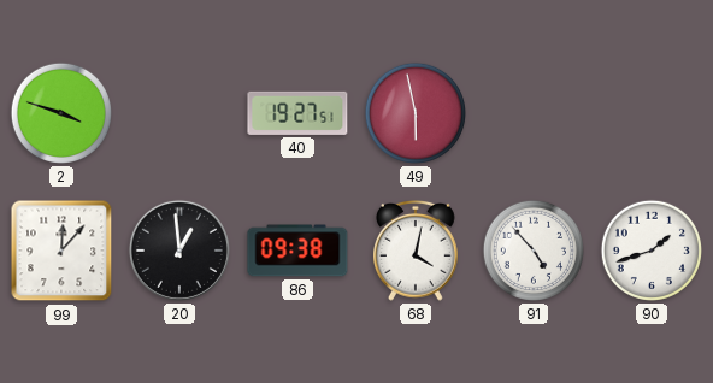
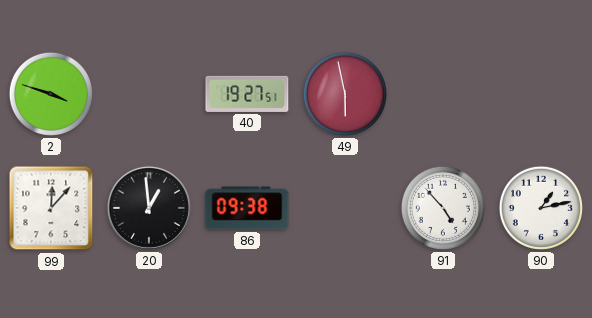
68: 4:02 -> none (417, 251)
90: 1:42 -> 1:13 (541, 208)
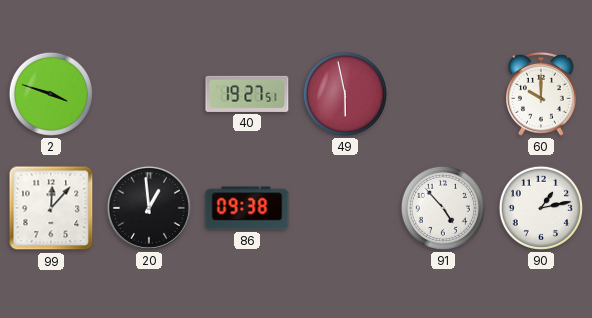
60: none -> 10:00 (542, 94)
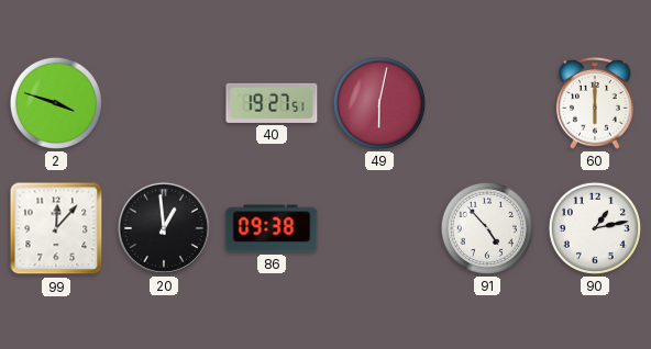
49: 5:58 -> 6:02 (379, 103)
60: 10:00 -> 6:00 (596, 103)
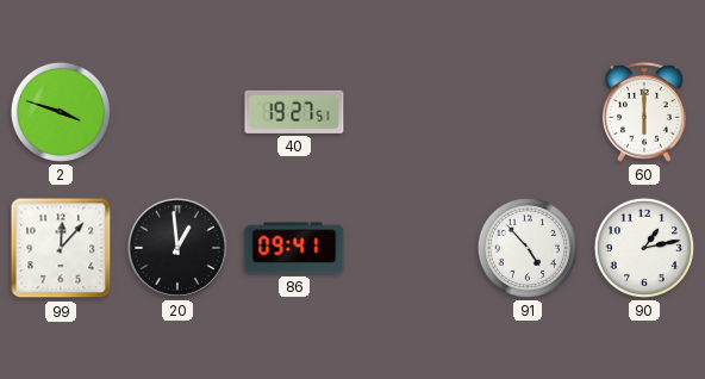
49: 6:02 -> none (379, 103)
86: 09:38 -> 09:41 (294, 248)
